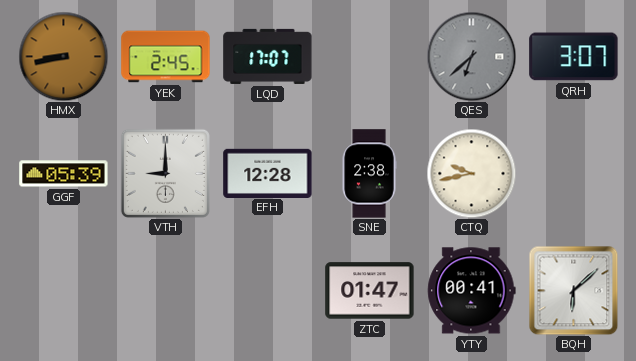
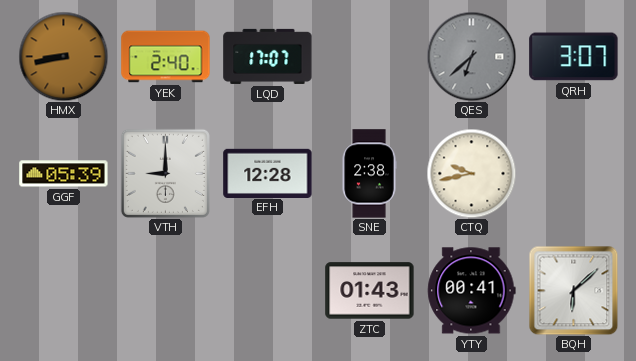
YEK: 2:45 -> 2:40 (166, 57)
ZTC: 01:47 -> 01:43 (370, 291)
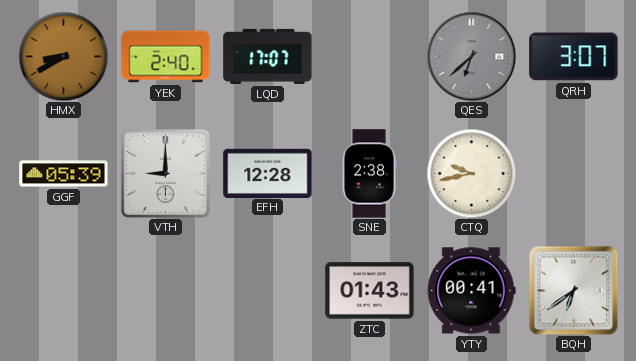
HMX: 8:43 -> 8:40 (63, 56)
BQH: 6:08 -> 6:39 (573, 290)
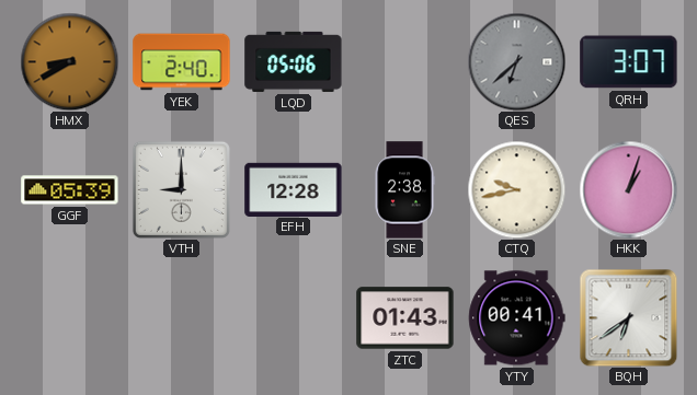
LQD: 17:07 -> 05:06 (294, 61)
HKK: none -> 1:03 (628, 189)
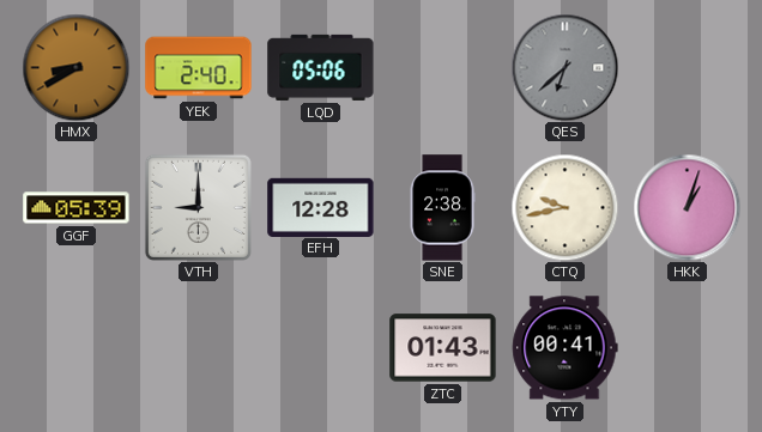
QRH: 3:07 -> none (629, 62)
BQH: 6:39 -> none (628, 317)
